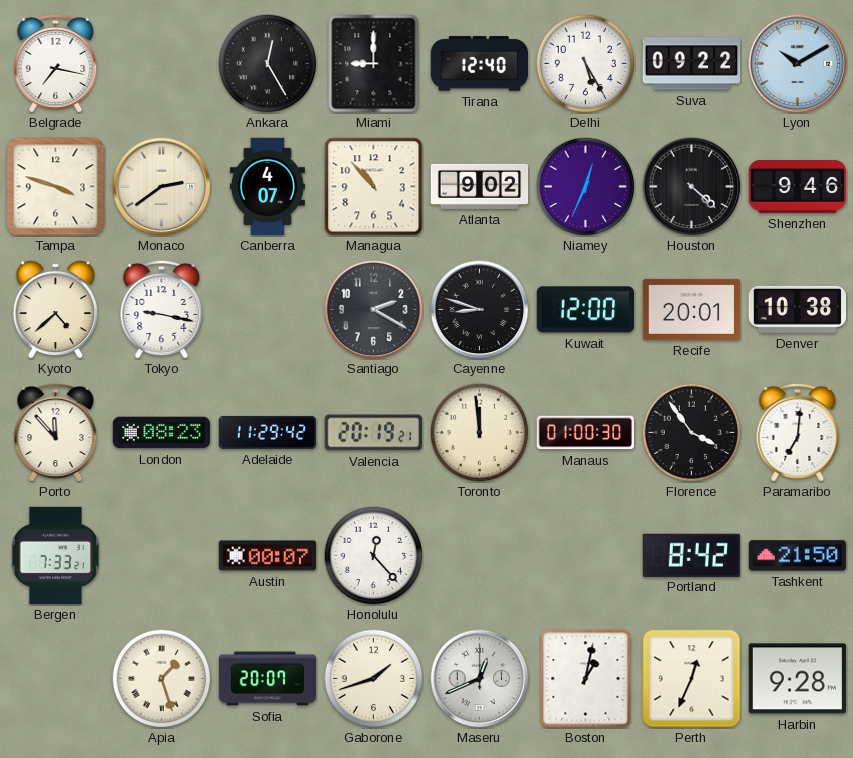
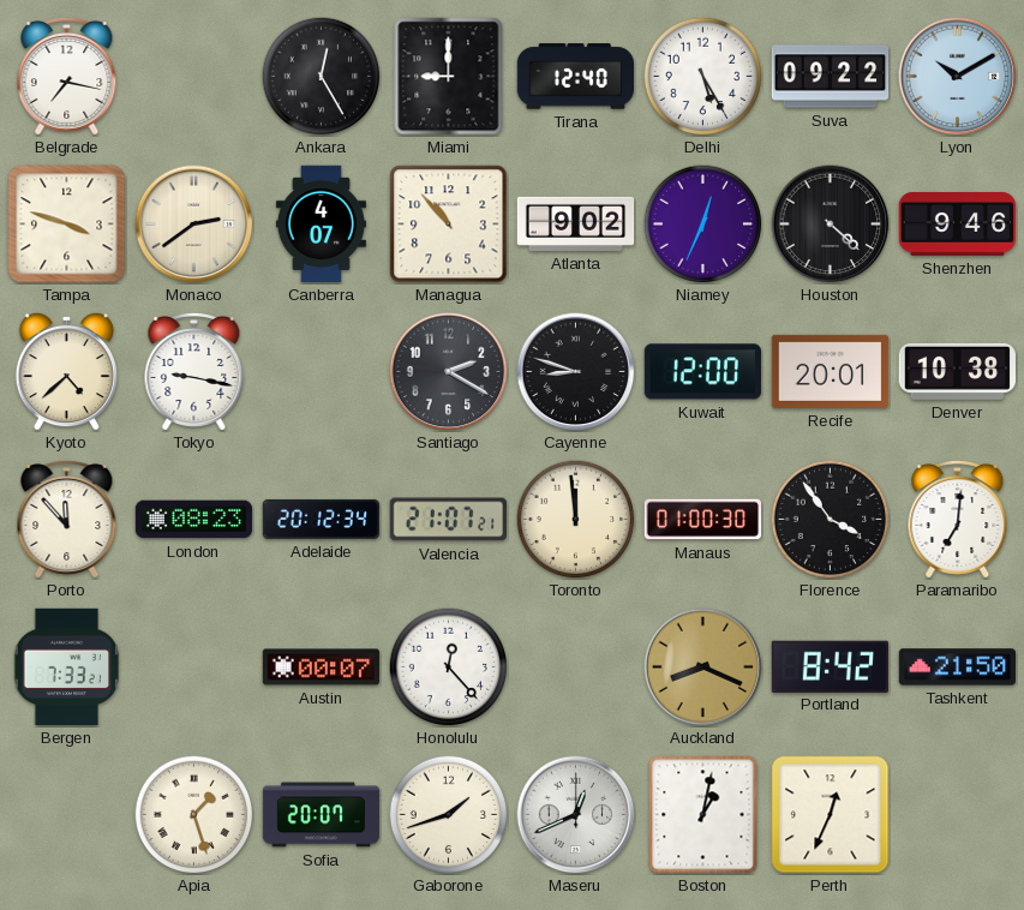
Adelaide: 11:29 -> 20:12 (321, 519)
Valencia: 20:19 -> 21:07 (448, 520)
Auckland: none -> 8:19 (703, 667)
Harbin: 9:28 -> none (797, 679)
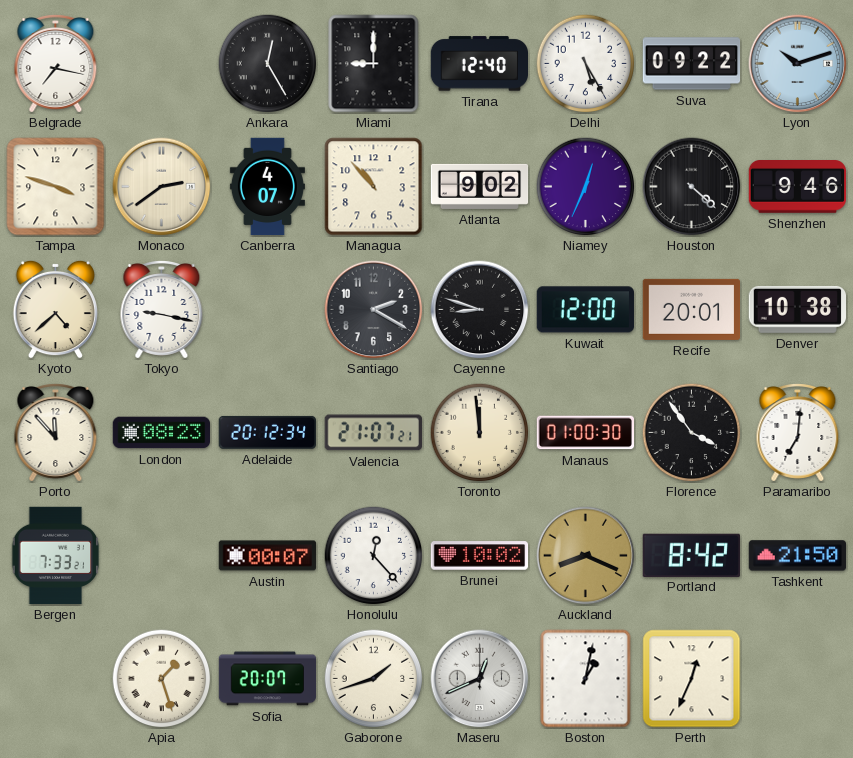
Lyon: 10:10 -> 10:12 (798, 64)
Brunei: none -> 10:02 (480, 556)
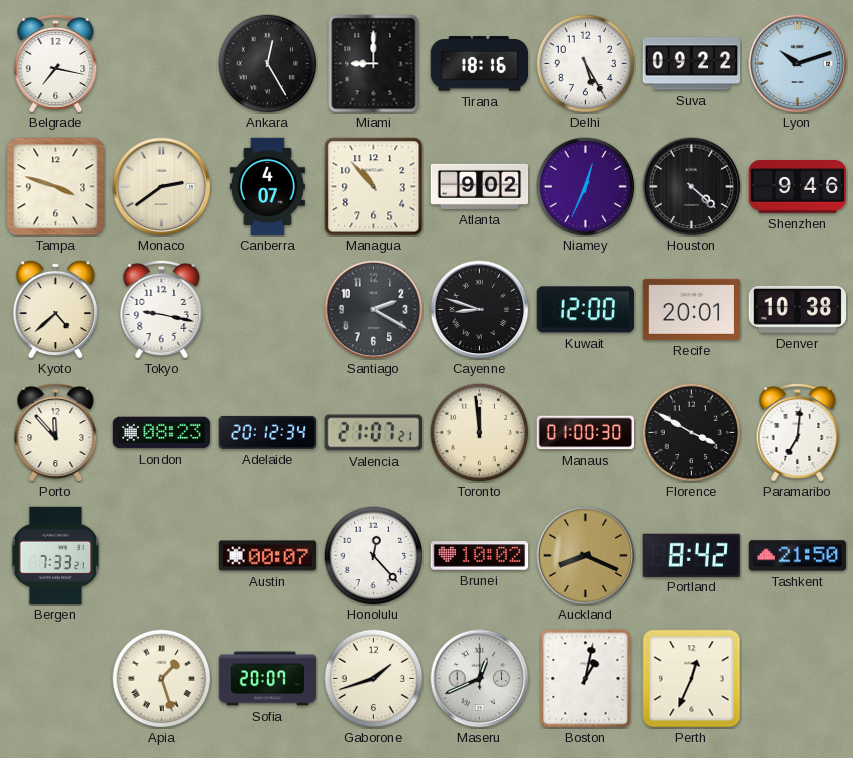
Tirana: 12:40 -> 18:16 (479, 64)
Florence: 3:54 -> 3:50 (692, 433)
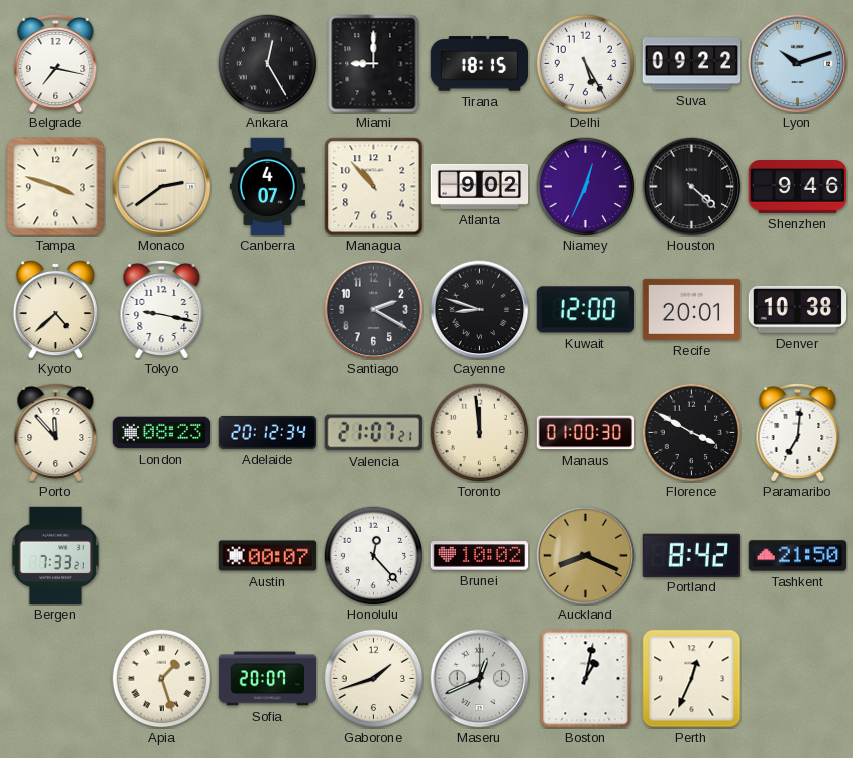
Tirana: 18:16 -> 18:15 (479, 64)
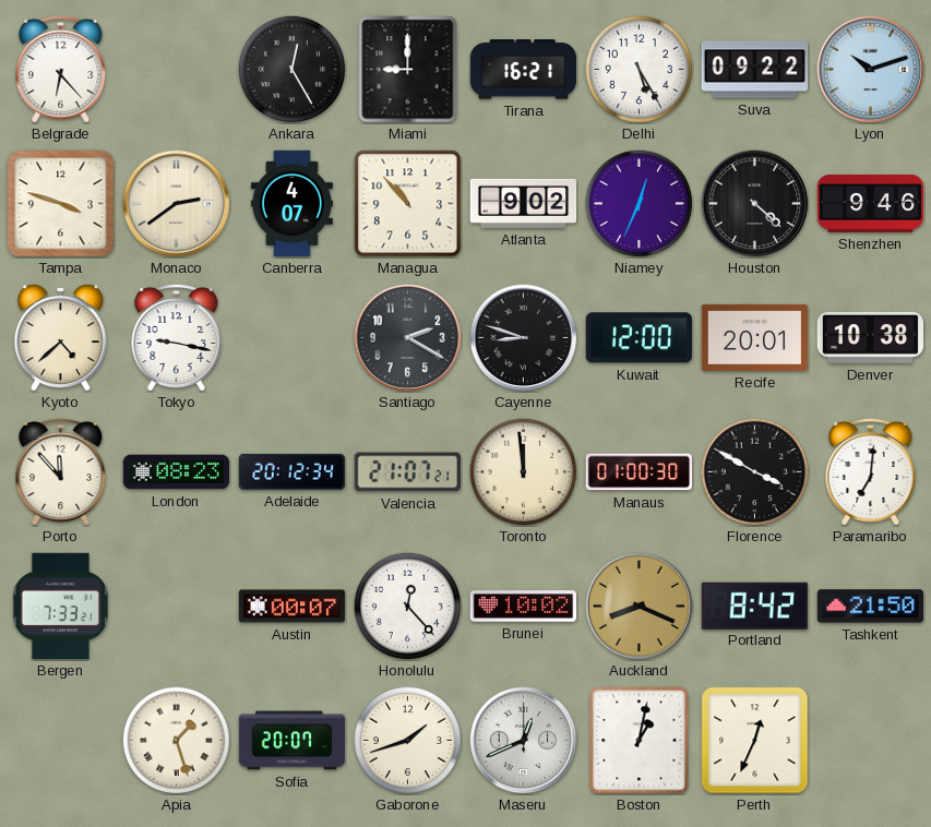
Belgrade: 7:17 -> 6:23 (61, 70)
Tirana: 18:15 -> 16:21 (523, 70)
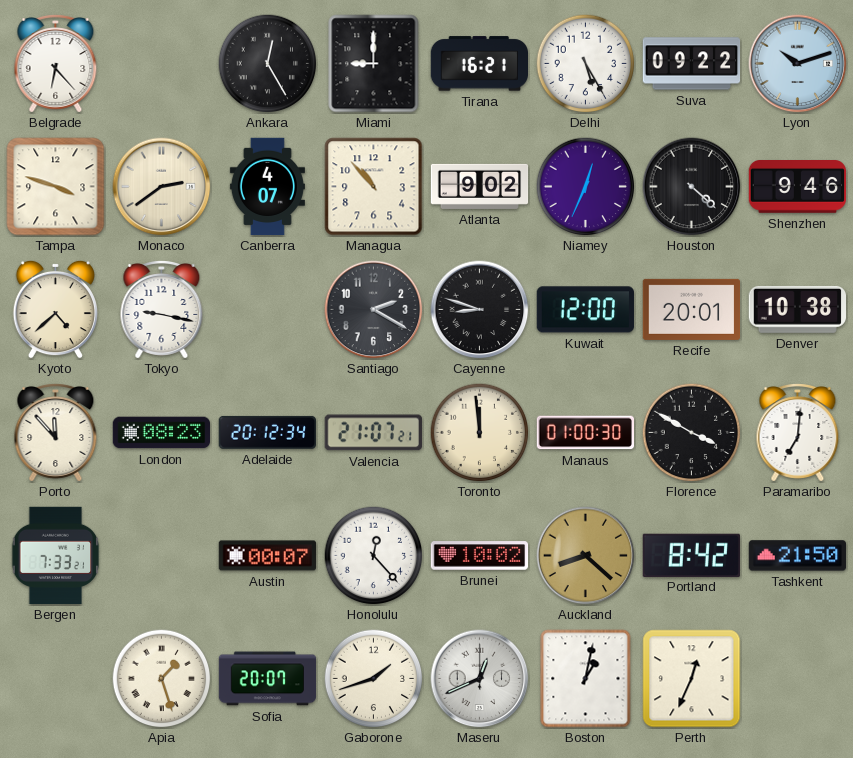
Auckland: 8:19 -> 8:22 (586, 556)
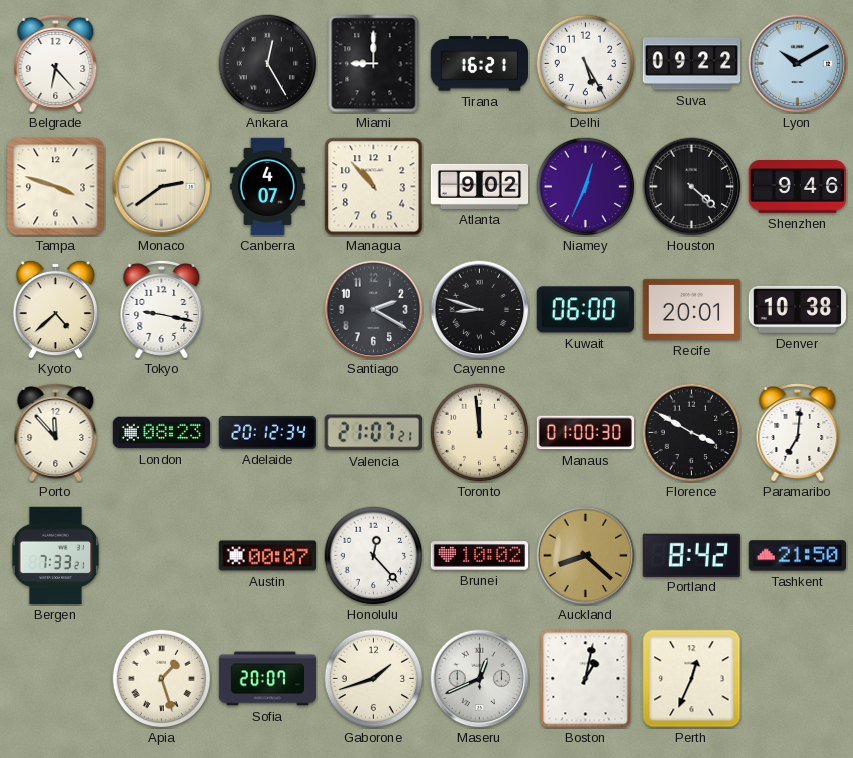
Lyon: 10:12 -> 10:10 (798, 64)
Kuwait: 12:00 -> 06:00 (585, 310)
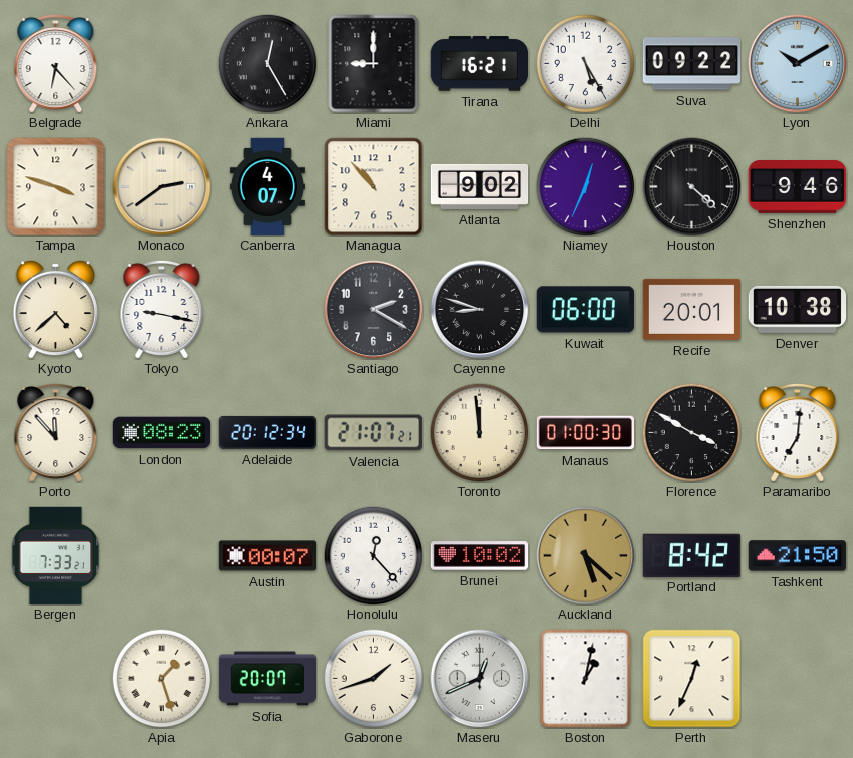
Auckland: 8:22 -> 5:22 (586, 556)
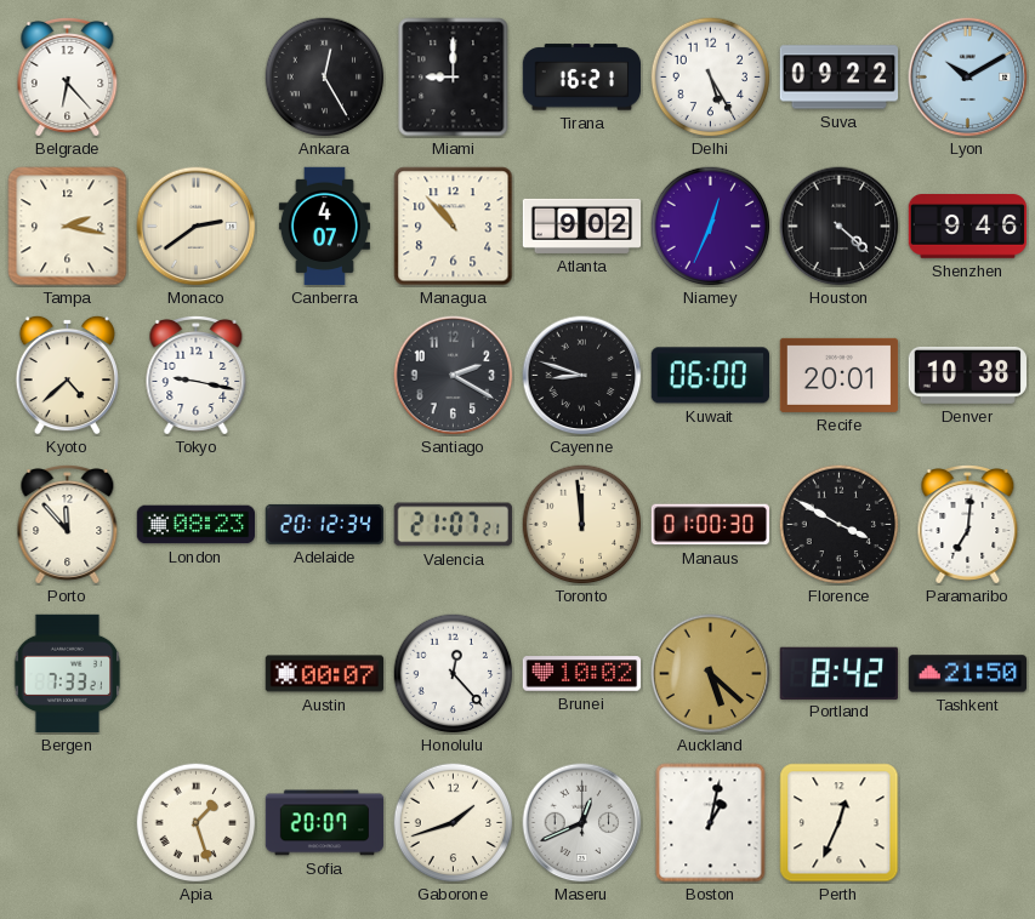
Tampa: 3:48 -> 2:17 (68, 227)
